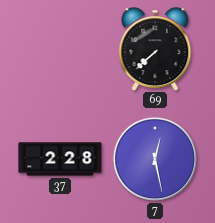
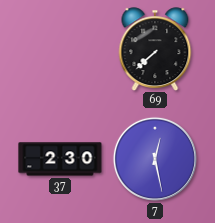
37: 2:28 -> 2:30 (60, 159)
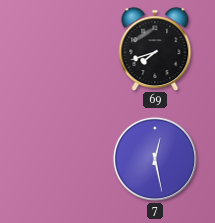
69: 7:38 -> 7:42 (155, 49)
37: 2:30 -> none (60, 159)
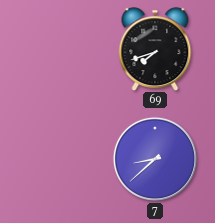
7: 12:28 -> 8:38 (155, 159)
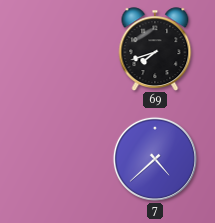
7: 8:38 -> 4:38 (155, 159)
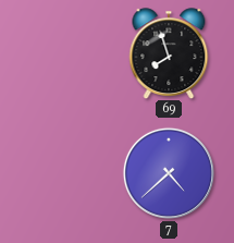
69: 7:42 -> 7:57 (169, 53)
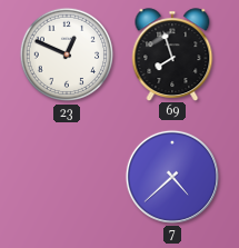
23: none -> 12:49 (67, 54)
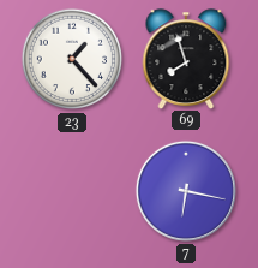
23: 12:49 -> 1:23 (72, 59)
7: 4:38 -> 6:17 (186, 191)
